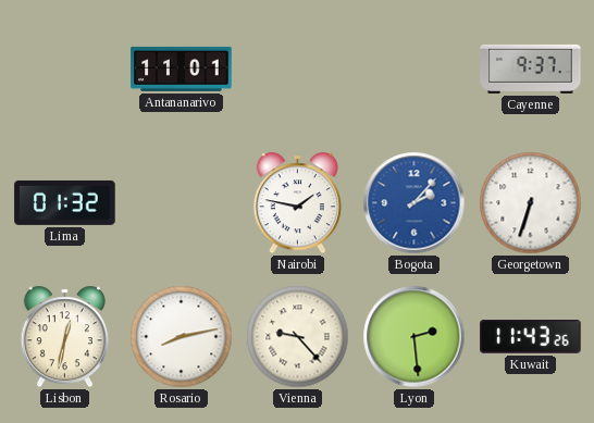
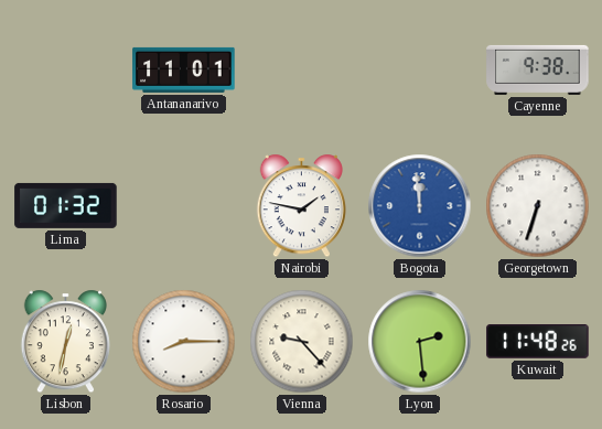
Cayenne: 9:37 -> 9:38 (538, 69)
Bogota: 2:07 -> 11:59 (420, 206)
Rosario: 8:13 -> 8:15 (184, 342)
Kuwait: 11:43 -> 11:48 (538, 342)
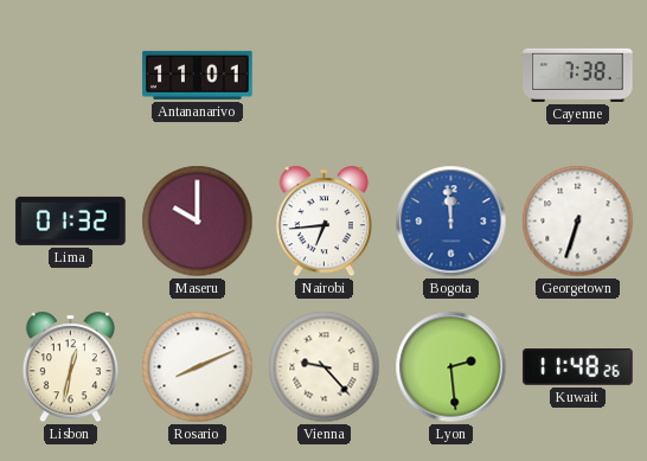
Cayenne: 9:38 -> 7:38 (578, 75)
Maseru: none -> 10:00 (198, 222)
Nairobi: 1:47 -> 6:44 (323, 222)
Rosario: 8:15 -> 8:11 (198, 367)
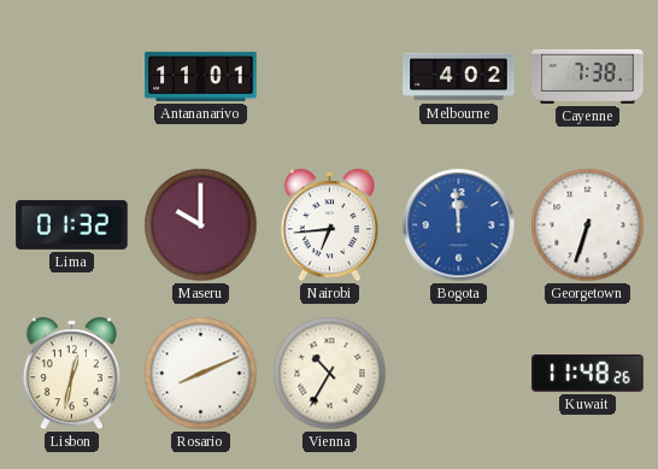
Melbourne: none -> 4:02 (459, 77)
Vienna: 9:23 -> 10:35 (330, 374)
Lyon: 2:29 -> none (451, 367)
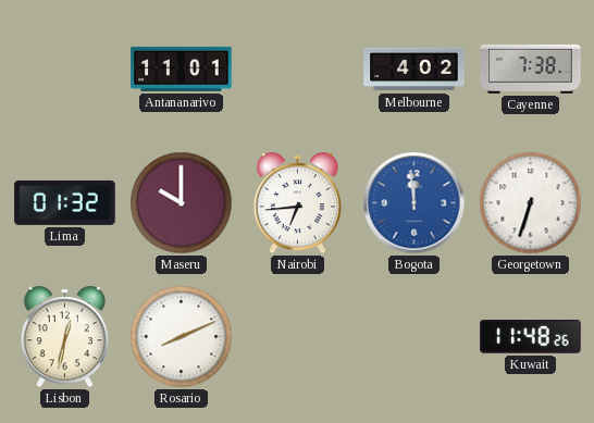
Vienna: 10:35 -> none (330, 374)
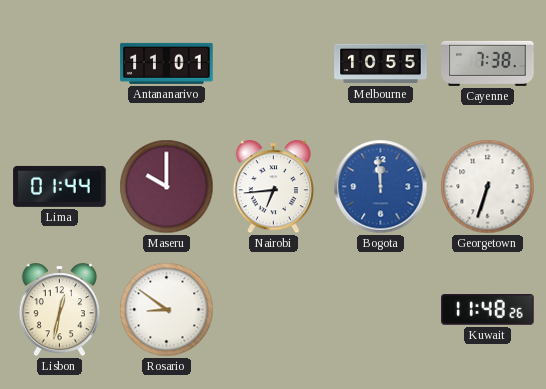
Melbourne: 4:02 -> 10:55 (381, 64)
Lima: 01:32 -> 01:44 (60, 186)
Rosario: 8:11 -> 8:51 (167, 310)
